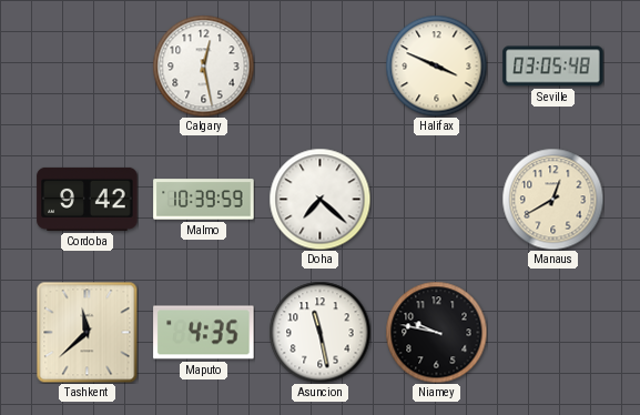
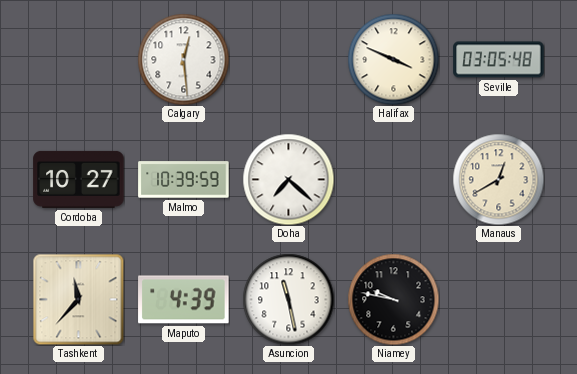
Calgary: 12:28 -> 12:29 (183, 59)
Cordoba: 9:42 -> 10:27 (79, 179)
Tashkent: 11:38 -> 11:37 (78, 299)
Maputo: 4:35 -> 4:39 (184, 300)
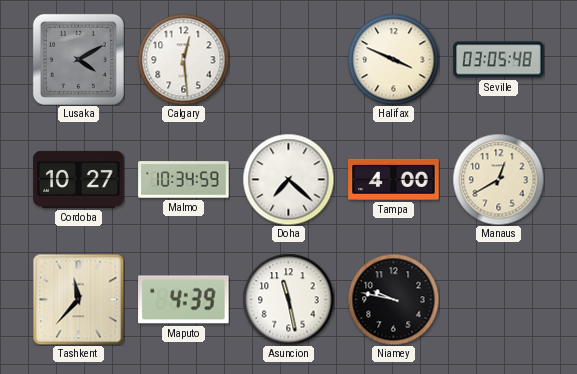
Lusaka: none -> 4:10 (78, 59)
Malmo: 10:39 -> 10:34 (184, 180)
Tampa: none -> 4:00 (394, 179)
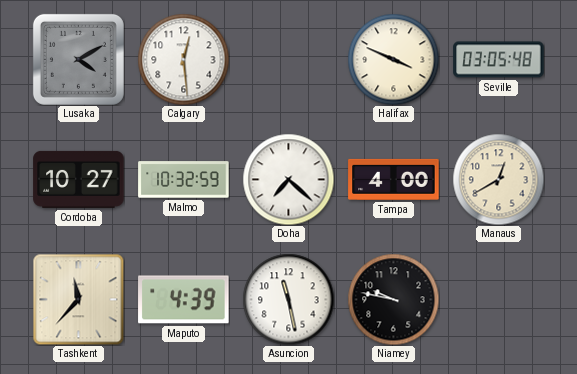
Malmo: 10:34 -> 10:32 (184, 180)
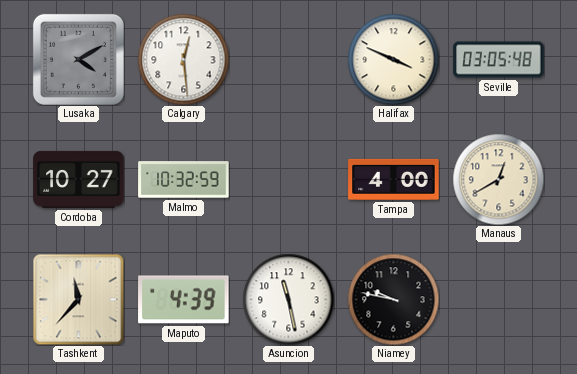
Doha: 7:22 -> none (288, 179)
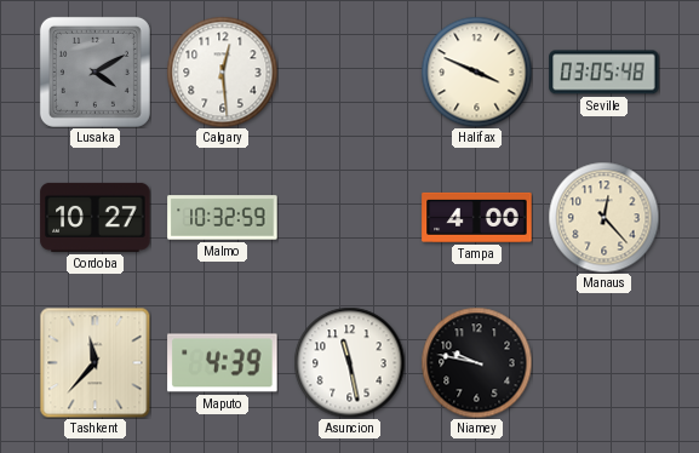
Manaus: 12:40 -> 12:23 (603, 217)
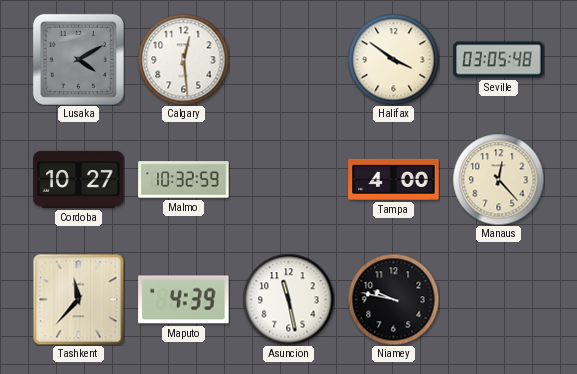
Halifax: 3:49 -> 3:51 (393, 59)
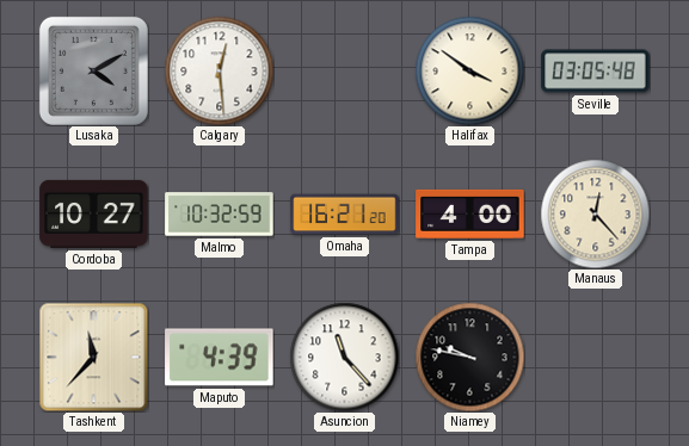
Omaha: none -> 16:21 (345, 215)
Asuncion: 11:28 -> 11:23 (344, 357)
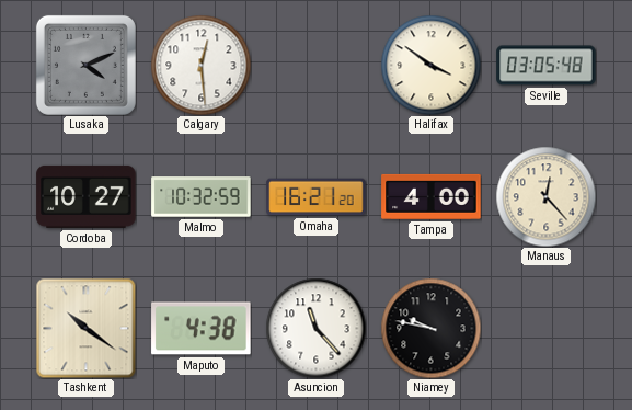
Lusaka: 4:10 -> 4:11 (85, 65)
Tashkent: 11:37 -> 10:21 (85, 328)
Maputo: 4:39 -> 4:38 (202, 329)
